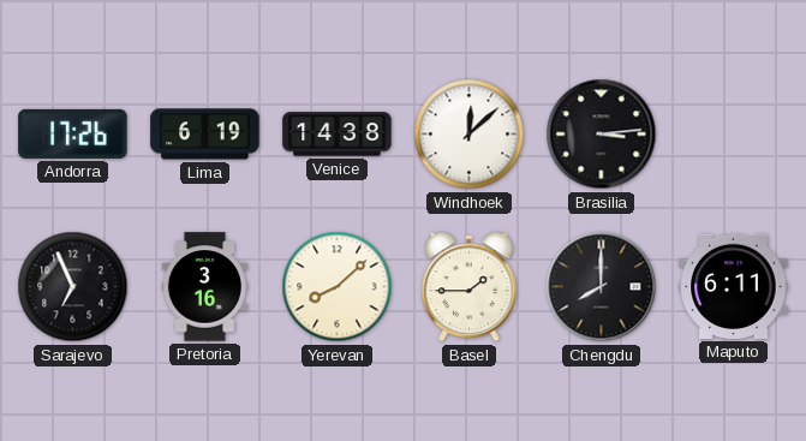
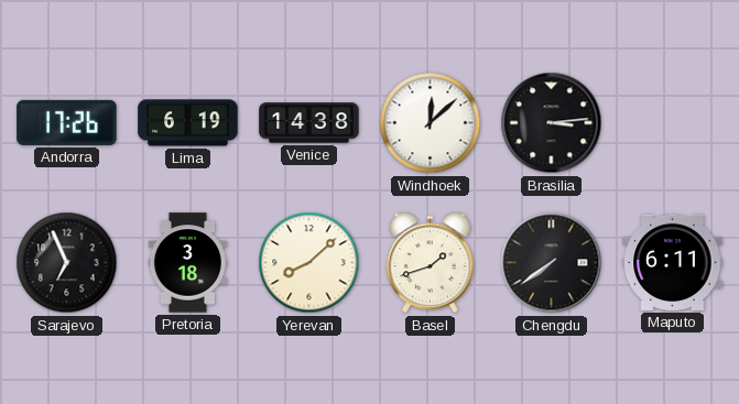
Pretoria: 3:16 -> 3:18 (187, 263)
Basel: 1:45 -> 1:42 (431, 263)
Chengdu: 8:00 -> 7:39 (552, 263)
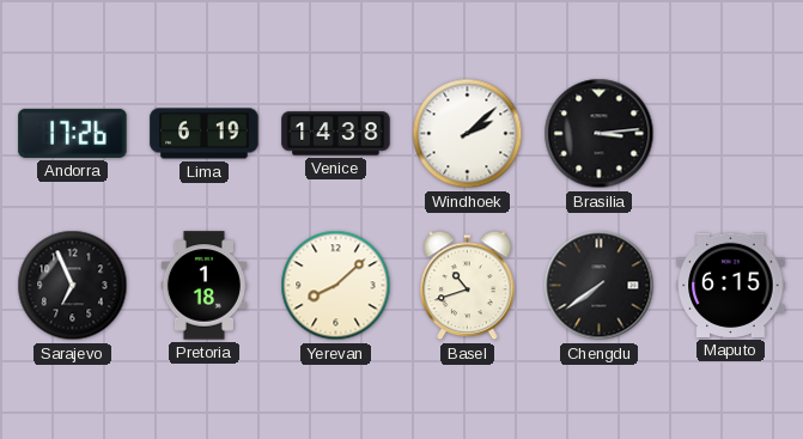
Windhoek: 12:08 -> 2:08 (468, 134)
Pretoria: 3:18 -> 1:18 (203, 286)
Basel: 1:42 -> 10:42 (468, 286)
Maputo: 6:11 -> 6:15 (731, 285)
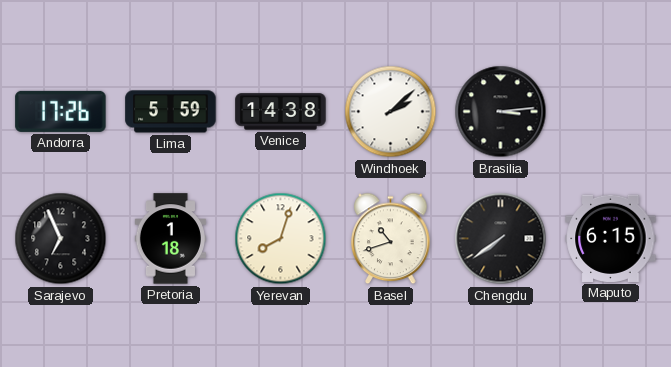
Lima: 6:19 -> 5:59 (171, 112)
Yerevan: 8:08 -> 8:03 (281, 239)
